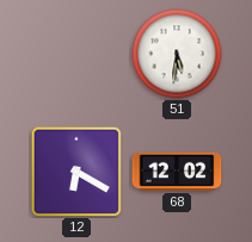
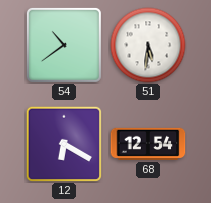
54: none -> 10:39 (64, 45)
68: 12:02 -> 12:54 (148, 144)
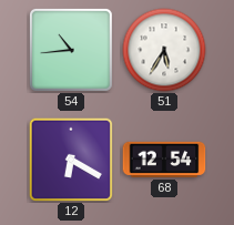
54: 10:39 -> 10:44 (71, 50)
51: 5:31 -> 5:35 (164, 50)
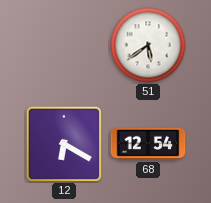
54: 10:44 -> none (71, 50)
51: 5:35 -> 5:39 (148, 45)
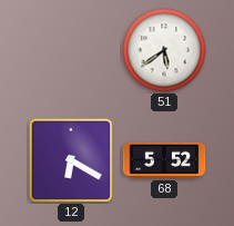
68: 12:54 -> 5:52 (164, 160)
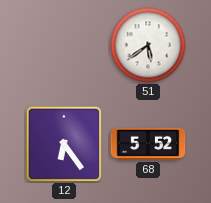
12: 6:20 -> 6:24 (63, 143)
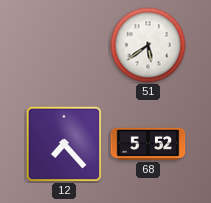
12: 6:24 -> 7:23 (63, 143)
